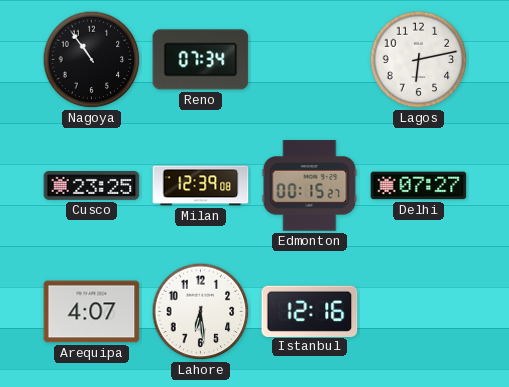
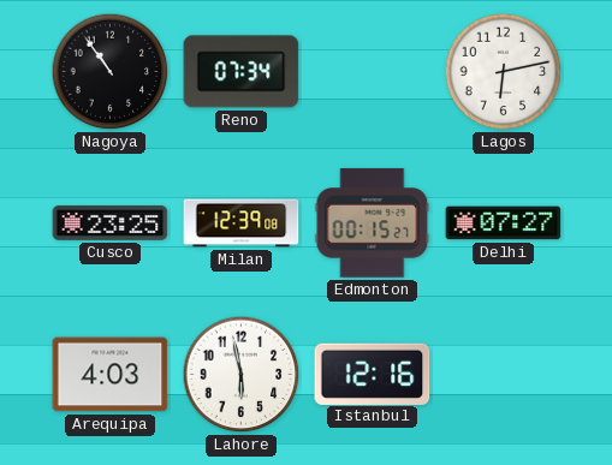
Arequipa: 4:07 -> 4:03 (111, 375)
Lahore: 6:29 -> 5:58 (242, 375)
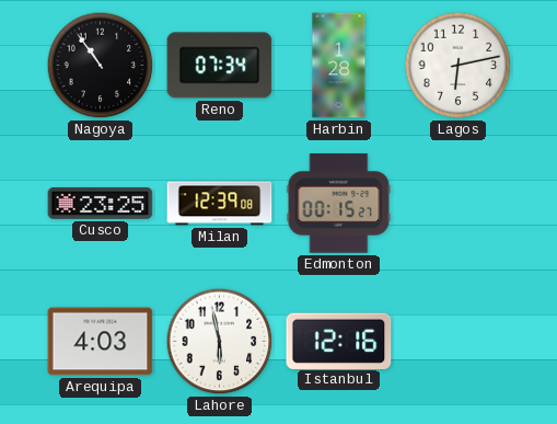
Harbin: none -> 1:28 (339, 66)
Delhi: 07:27 -> none (504, 223)
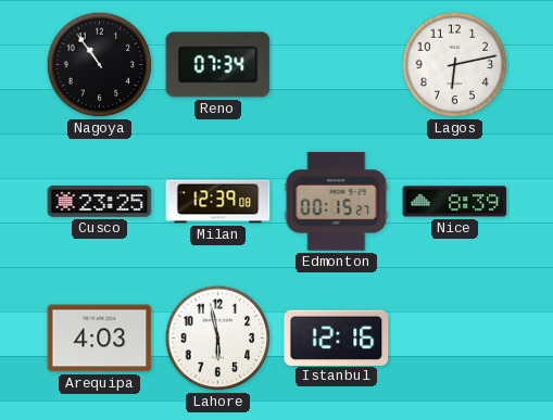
Harbin: 1:28 -> none (339, 66)
Nice: none -> 8:39 (455, 202)
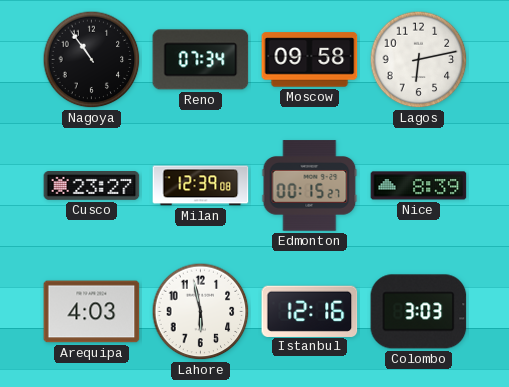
Moscow: none -> 09:58 (310, 60)
Cusco: 23:25 -> 23:27 (92, 186)
Colombo: none -> 3:03 (419, 312)
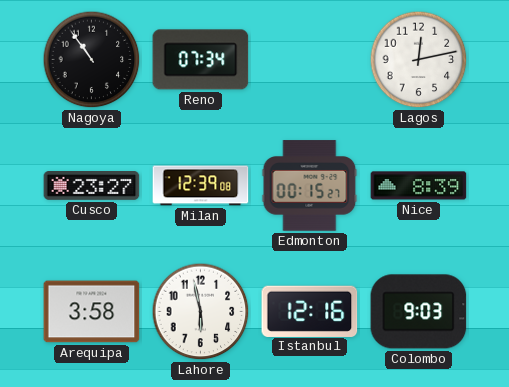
Moscow: 09:58 -> none (310, 60)
Lagos: 6:13 -> 12:13 (419, 60)
Arequipa: 4:03 -> 3:58 (92, 312)
Colombo: 3:03 -> 9:03 (419, 312)
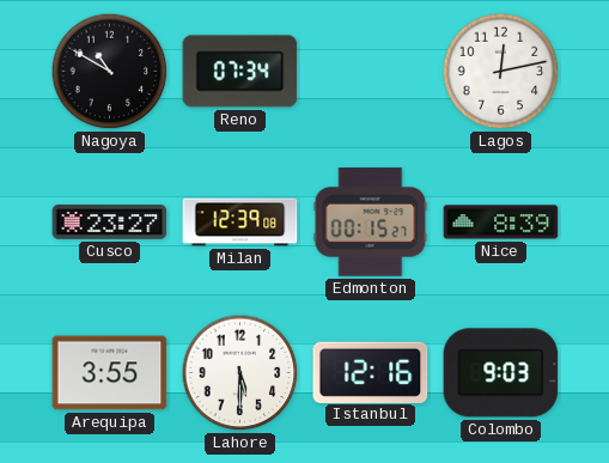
Nagoya: 10:54 -> 10:50 (110, 72)
Arequipa: 3:58 -> 3:55 (110, 373)
Lahore: 5:58 -> 5:30 (240, 373)
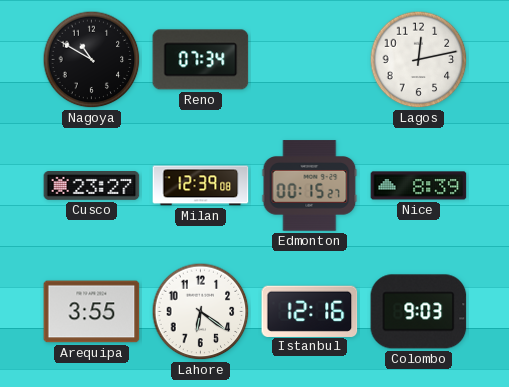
Lahore: 5:30 -> 6:21 (201, 312)
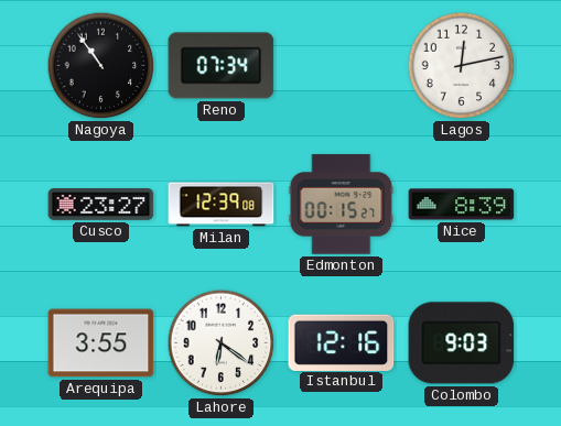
Nagoya: 10:50 -> 10:54 (101, 66)
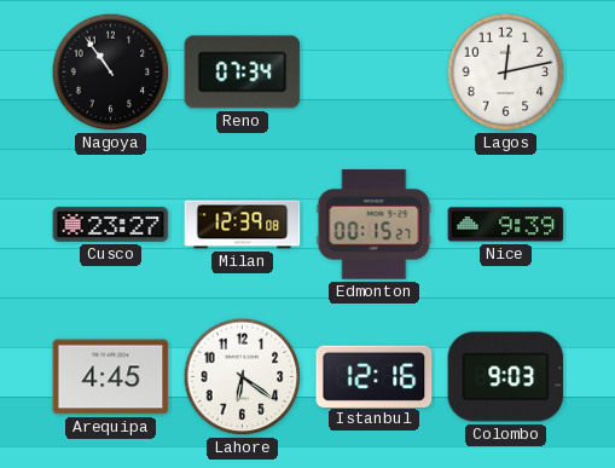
Nice: 8:39 -> 9:39 (506, 225)
Arequipa: 3:55 -> 4:45 (111, 377)
